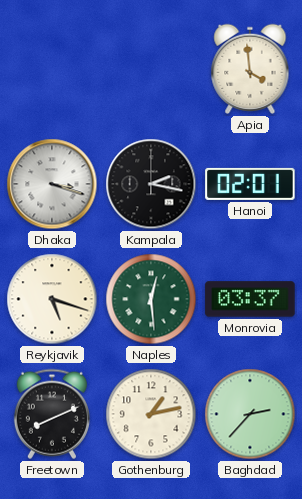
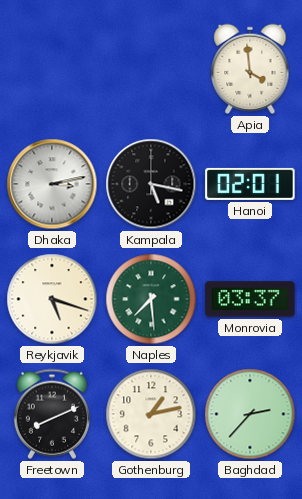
Dhaka: 3:18 -> 3:13 (52, 184)
Kampala: 2:17 -> 5:17 (151, 184)
Naples: 12:29 -> 7:29 (151, 299)
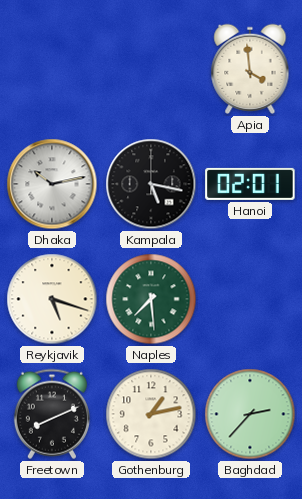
Dhaka: 3:13 -> 10:13 (52, 184)
Monrovia: 03:37 -> none (250, 299)
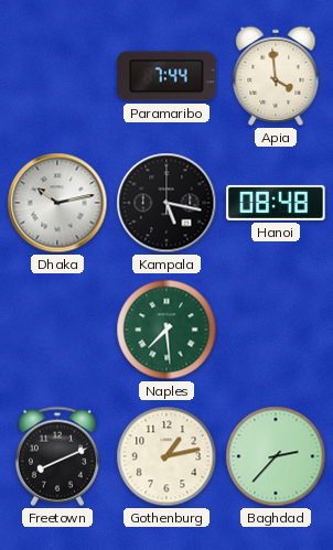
Paramaribo: none -> 7:44 (166, 76)
Hanoi: 02:01 -> 08:48 (276, 203)
Reykjavik: 5:18 -> none (52, 299)
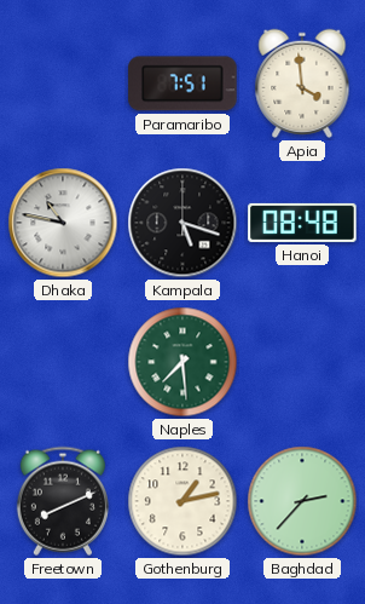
Paramaribo: 7:44 -> 7:51 (182, 84)
Dhaka: 10:13 -> 10:47 (63, 223)
Kampala: 5:17 -> 5:18 (182, 223)
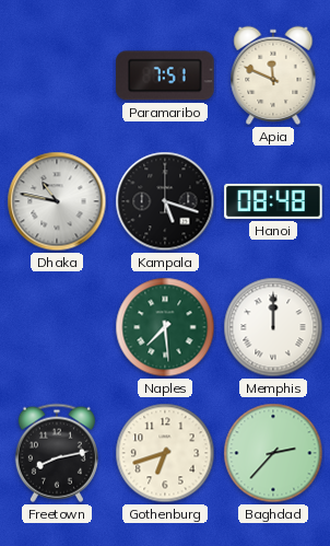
Apia: 3:59 -> 11:49 (273, 75)
Memphis: none -> 12:00 (273, 327)
Freetown: 8:11 -> 8:13 (57, 453)
Gothenburg: 1:13 -> 6:42 (165, 453)
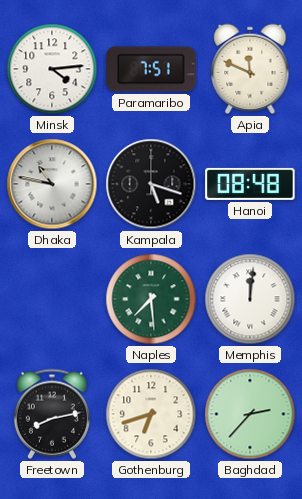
Minsk: none -> 4:14 (52, 69)
Memphis: 12:00 -> 12:01 (250, 299)
